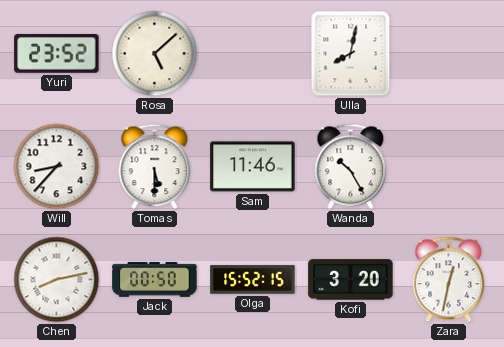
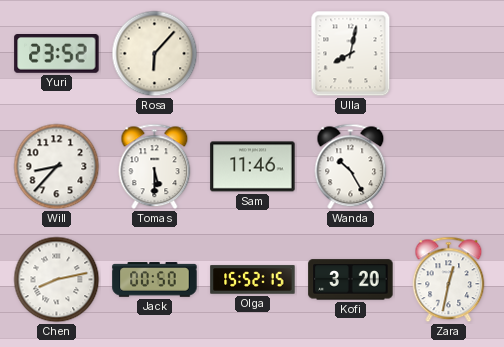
Rosa: 5:08 -> 6:07 (155, 54)
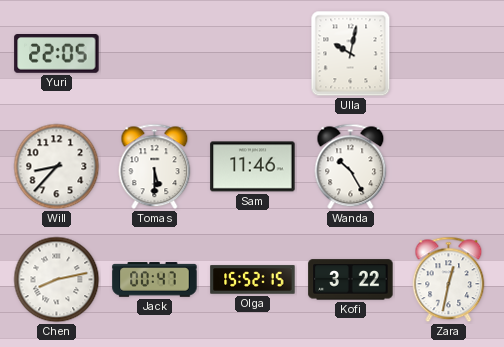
Yuri: 23:52 -> 22:05 (57, 54)
Rosa: 6:07 -> none (155, 54)
Ulla: 8:02 -> 10:02 (351, 54)
Jack: 00:50 -> 00:47 (155, 280)
Kofi: 3:20 -> 3:22 (351, 280)
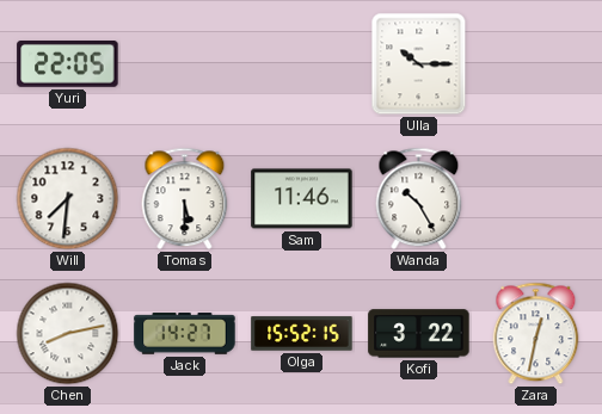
Ulla: 10:02 -> 10:15 (419, 64)
Will: 8:37 -> 7:31 (68, 199)
Jack: 00:47 -> 14:27 (185, 334)
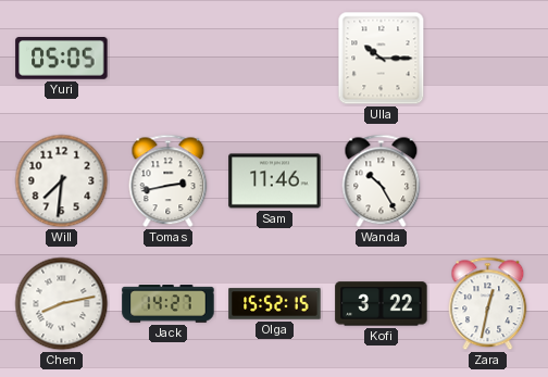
Yuri: 22:05 -> 05:05 (62, 59)
Tomas: 5:30 -> 2:43 (169, 181)
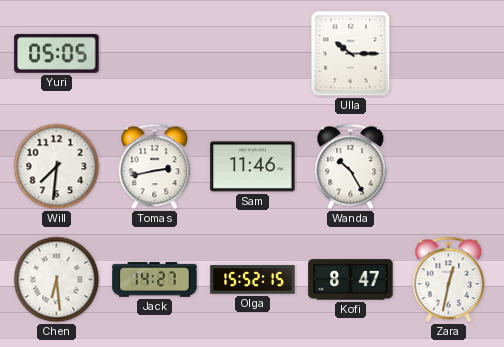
Chen: 8:13 -> 6:29 (57, 280)
Kofi: 3:22 -> 8:47 (351, 280)
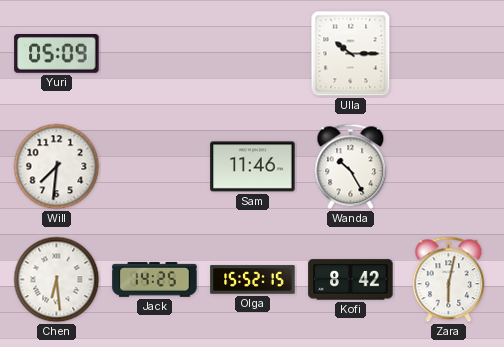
Yuri: 05:05 -> 05:09 (57, 54)
Tomas: 2:43 -> none (155, 167)
Jack: 14:27 -> 14:25 (155, 280)
Kofi: 8:47 -> 8:42 (351, 280)
Zara: 12:32 -> 6:02 (449, 280)
